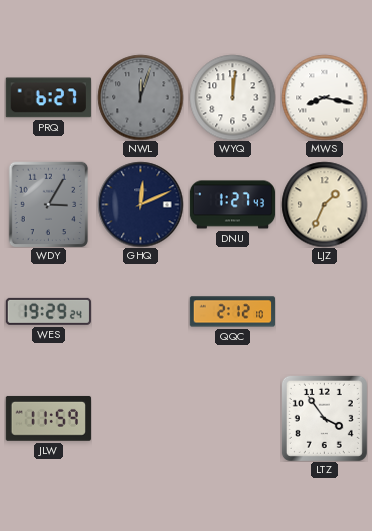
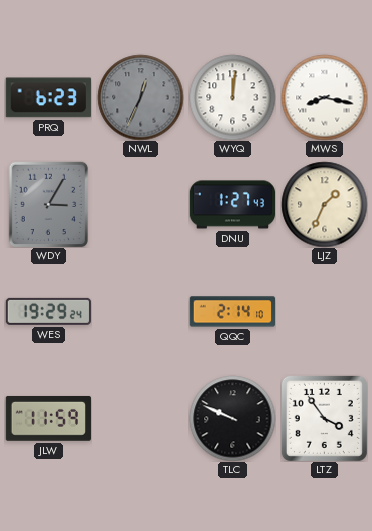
PRQ: 6:27 -> 6:23 (48, 98)
NWL: 12:03 -> 12:34 (140, 97)
GHQ: 12:11 -> none (140, 204)
QQC: 2:12 -> 2:14 (232, 312)
TLC: none -> 9:49 (232, 418)
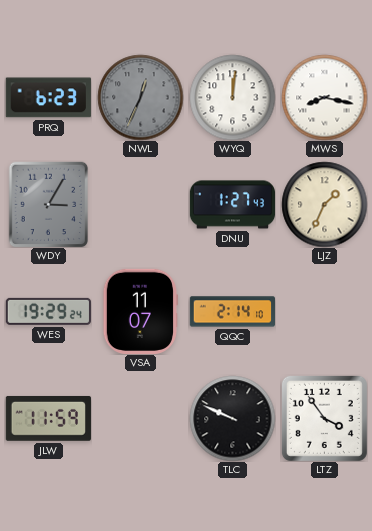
VSA: none -> 11:07 (140, 311)
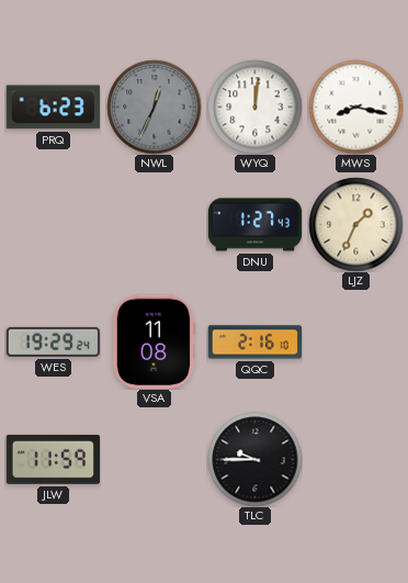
WDY: 3:05 -> none (49, 204)
VSA: 11:07 -> 11:08 (154, 341)
QQC: 2:14 -> 2:16 (254, 343)
TLC: 9:49 -> 9:45 (254, 459)
LTZ: 3:54 -> none (324, 418)
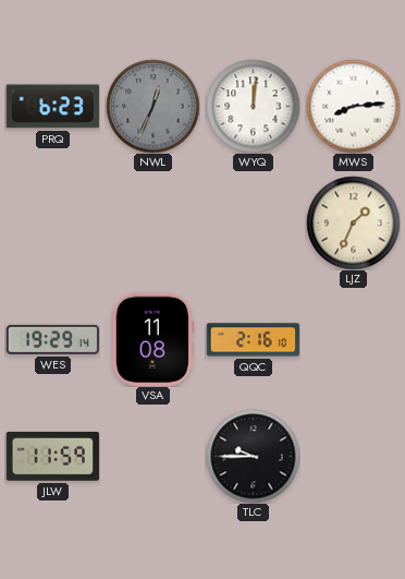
MWS: 8:17 -> 8:14 (353, 106)
DNU: 1:27 -> none (254, 225)
WES: 19:29:24 -> 19:29:14 (52, 339)
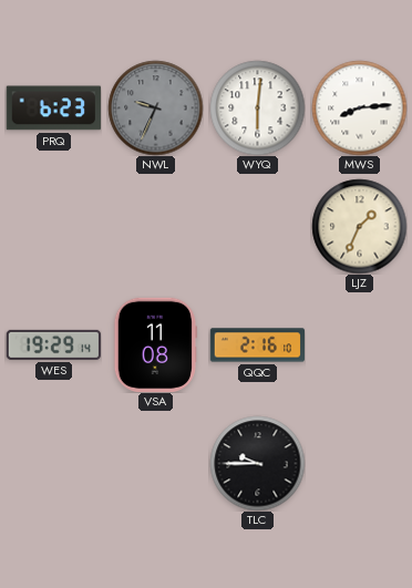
NWL: 12:34 -> 9:34 (155, 107)
WYQ: 12:01 -> 6:01 (257, 107)
JLW: 11:59 -> none (52, 456)
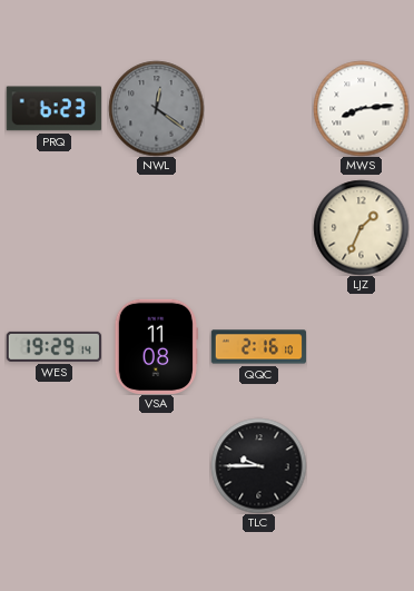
NWL: 9:34 -> 12:21 (156, 108)
WYQ: 6:01 -> none (257, 107)
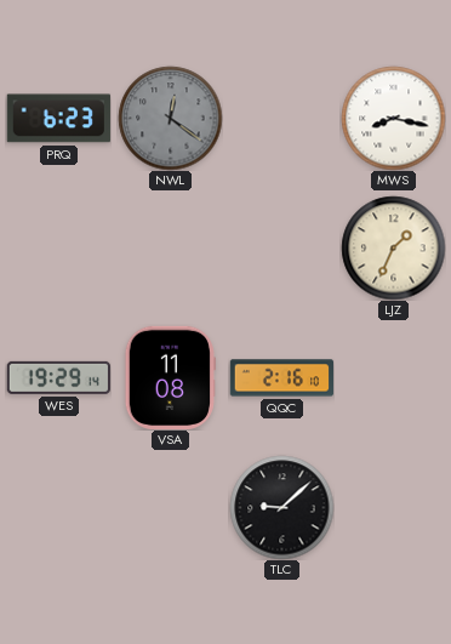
MWS: 8:14 -> 8:17 (393, 118)
TLC: 9:45 -> 9:08 (281, 507)
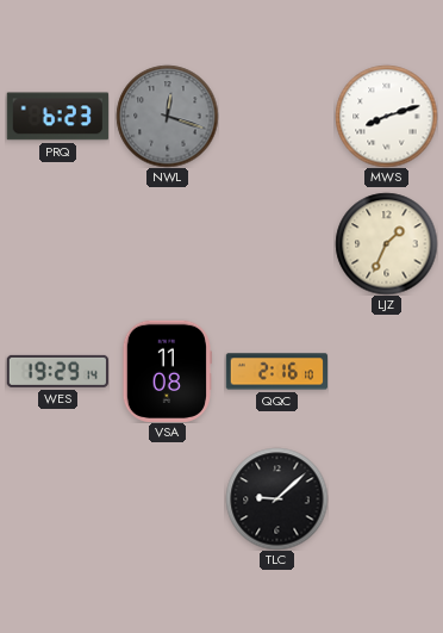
NWL: 12:21 -> 12:18 (167, 116)
MWS: 8:17 -> 8:12 (386, 116)
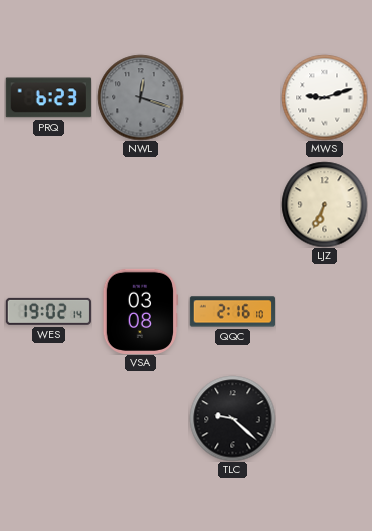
MWS: 8:12 -> 9:12 (324, 97)
LJZ: 1:34 -> 6:34 (324, 204)
WES: 19:29 -> 19:02 (48, 311)
VSA: 11:08 -> 03:08 (140, 311)
TLC: 9:08 -> 9:22 (232, 418)
